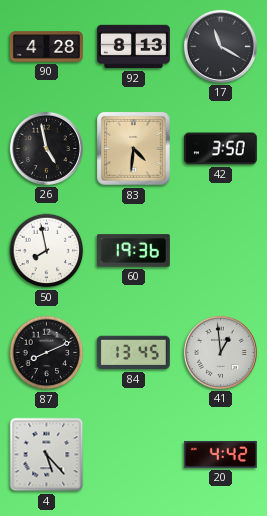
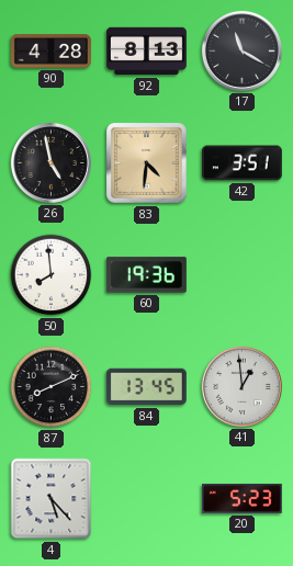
42: 3:50 -> 3:51 (241, 163)
50: 7:58 -> 7:59 (52, 275)
20: 4:42 -> 5:23 (241, 498)
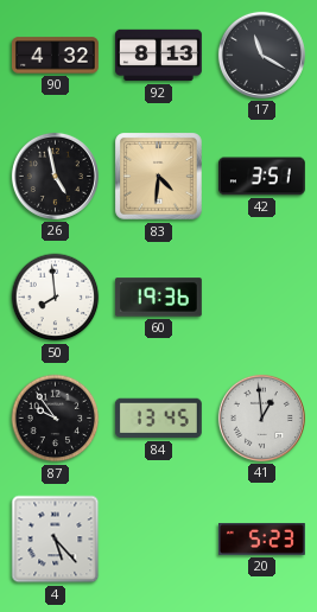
90: 4:28 -> 4:32 (55, 56)
87: 8:11 -> 9:54 (56, 419)
